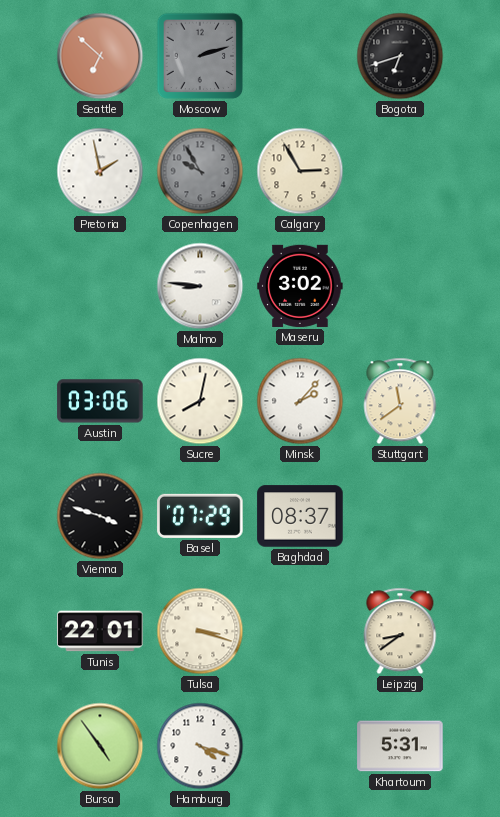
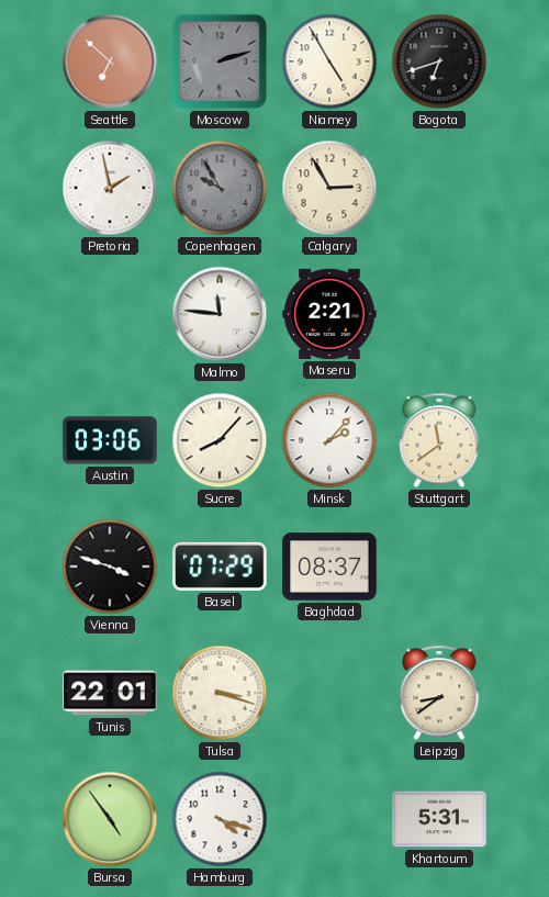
Niamey: none -> 4:55 (329, 61)
Malmo: 8:46 -> 11:46 (220, 314)
Maseru: 3:02 -> 2:21 (329, 314)
Sucre: 8:02 -> 8:07 (220, 440)
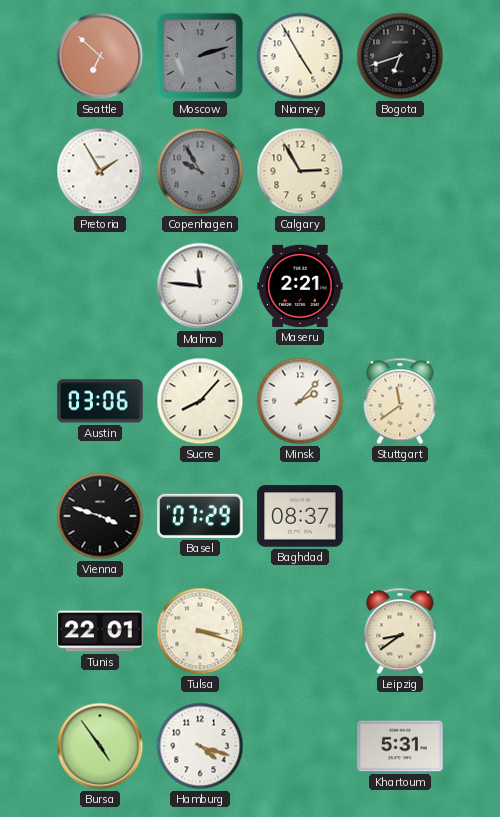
Pretoria: 1:58 -> 1:55 (100, 171)
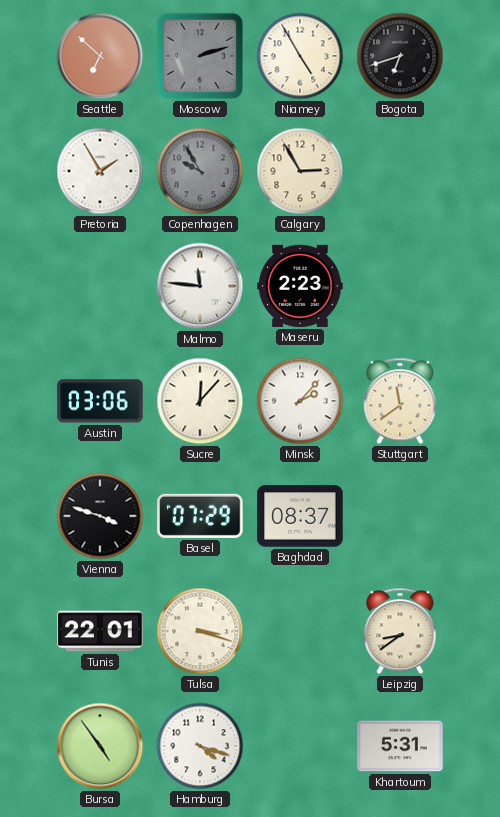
Maseru: 2:21 -> 2:23 (300, 286)
Sucre: 8:07 -> 12:07 (200, 401)
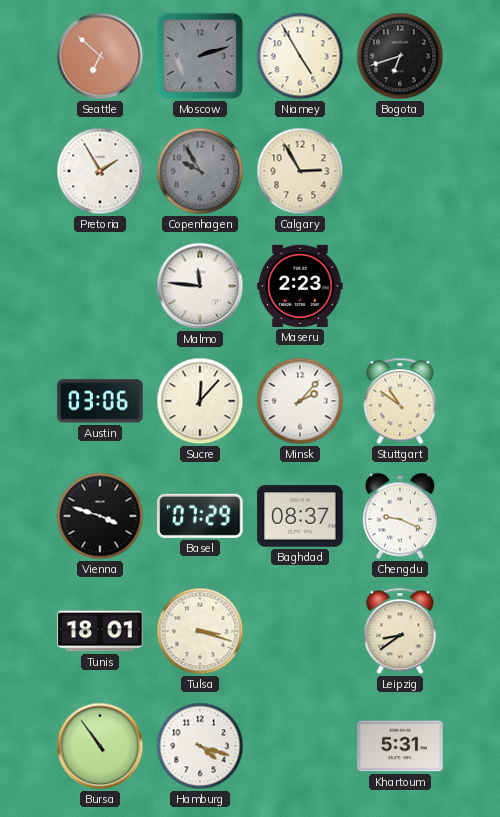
Stuttgart: 11:39 -> 10:51 (400, 401)
Chengdu: none -> 9:19 (400, 516)
Tunis: 22:01 -> 18:01 (100, 631)
Bursa: 4:54 -> 10:54 (100, 746)
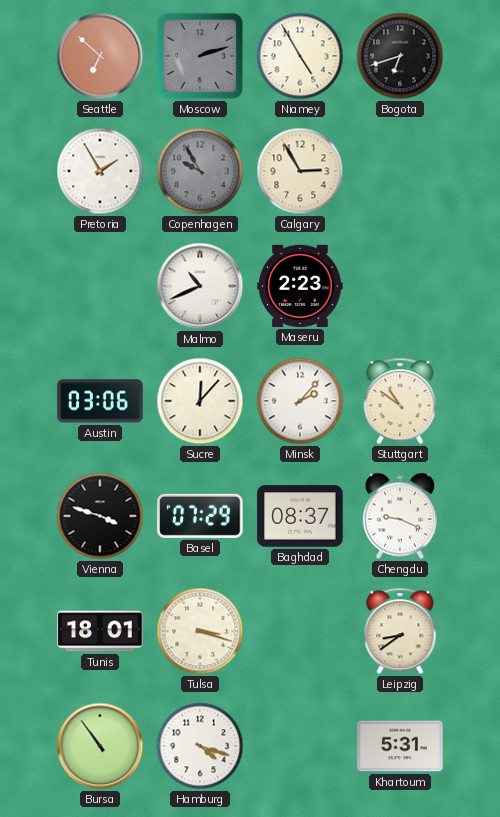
Malmo: 11:46 -> 10:41 (200, 286)
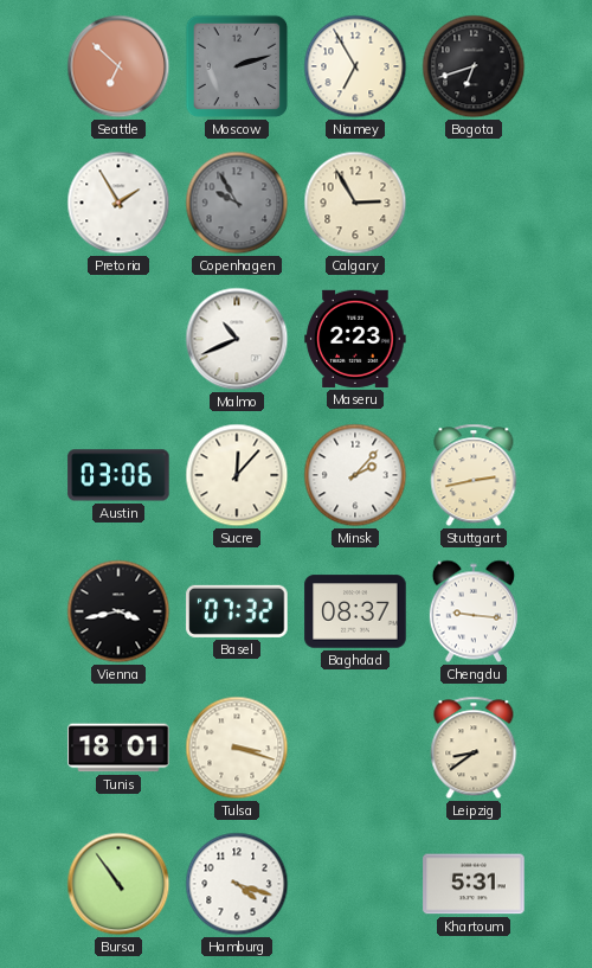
Niamey: 4:55 -> 6:55 (355, 66)
Stuttgart: 10:51 -> 2:43 (474, 475)
Vienna: 3:48 -> 3:43 (118, 611)
Basel: 07:29 -> 07:32 (237, 611)
Chengdu: 9:19 -> 9:16 (474, 611)
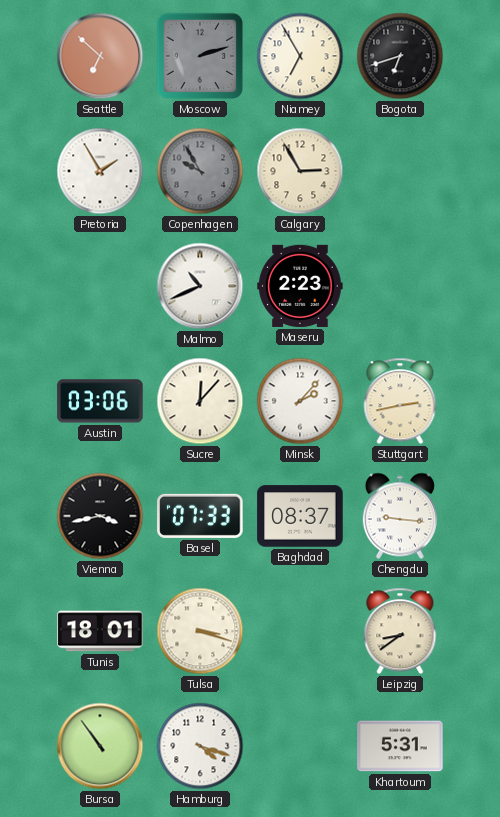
Basel: 07:32 -> 07:33 (200, 516)
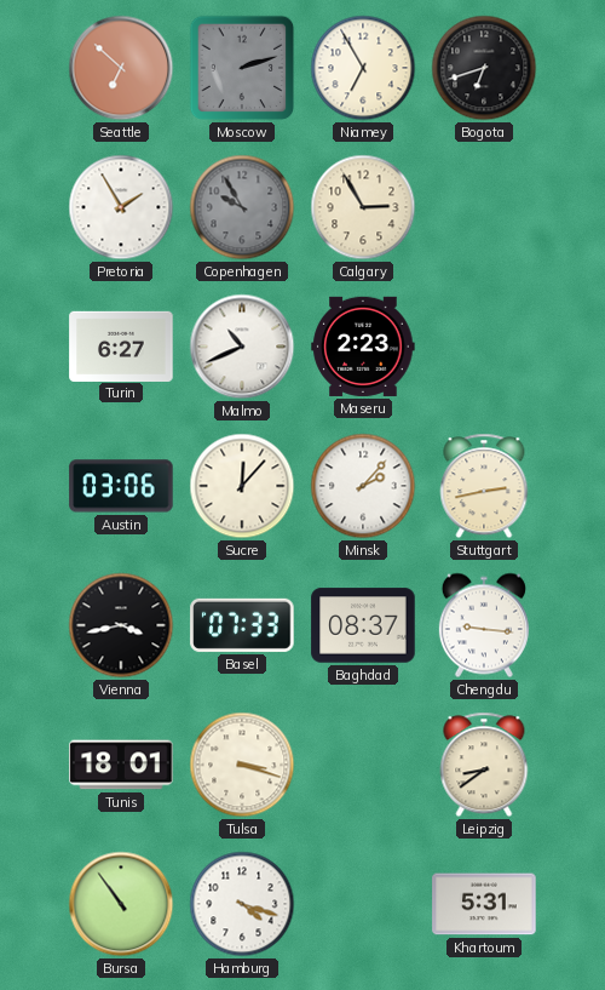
Turin: none -> 6:27 (121, 345)
